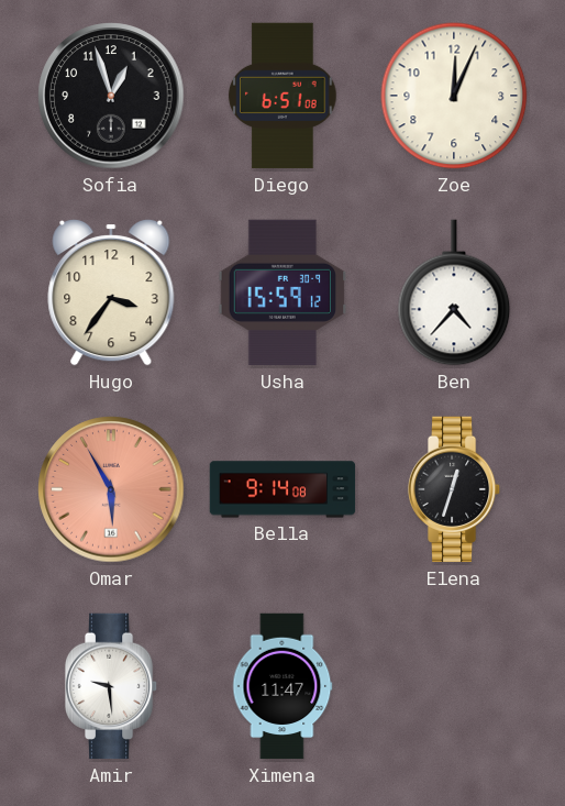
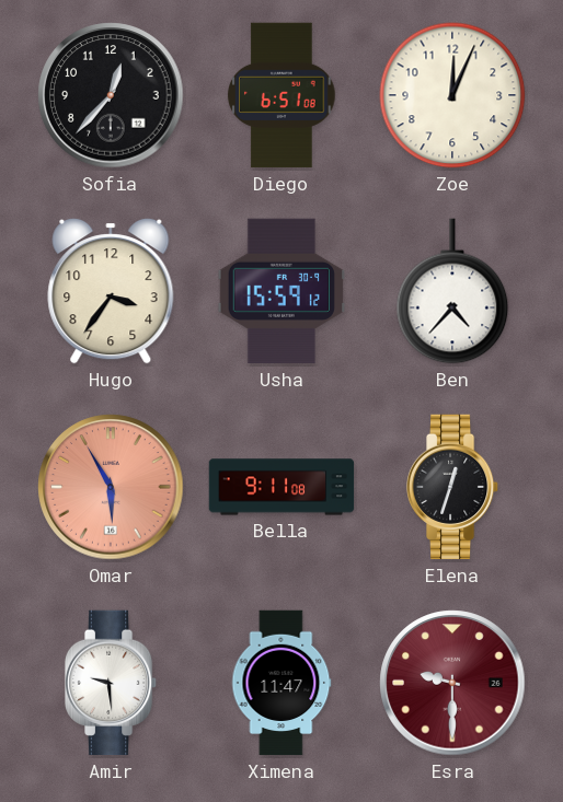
Sofia: 12:57 -> 12:37 (111, 95)
Bella: 9:14 -> 9:11 (281, 487)
Esra: none -> 9:30 (452, 683)
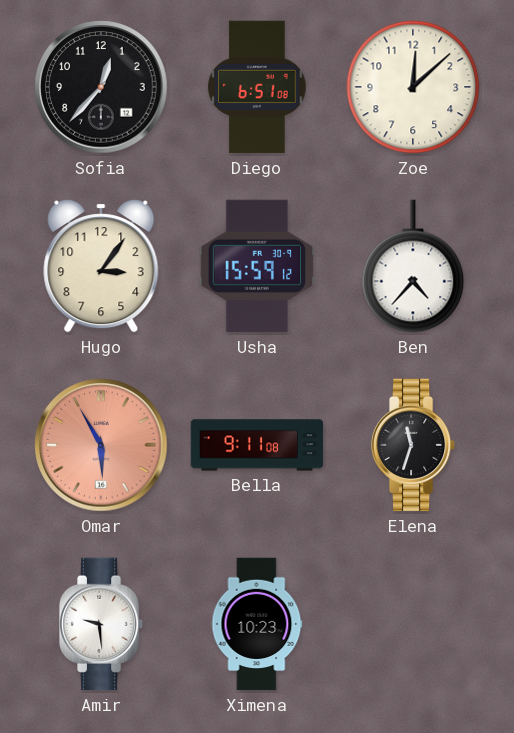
Zoe: 12:04 -> 12:08 (413, 87)
Hugo: 3:36 -> 3:06 (101, 267)
Elena: 12:33 -> 11:33 (413, 445)
Ximena: 11:47 -> 10:23 (257, 624)
Esra: 9:30 -> none (452, 683)
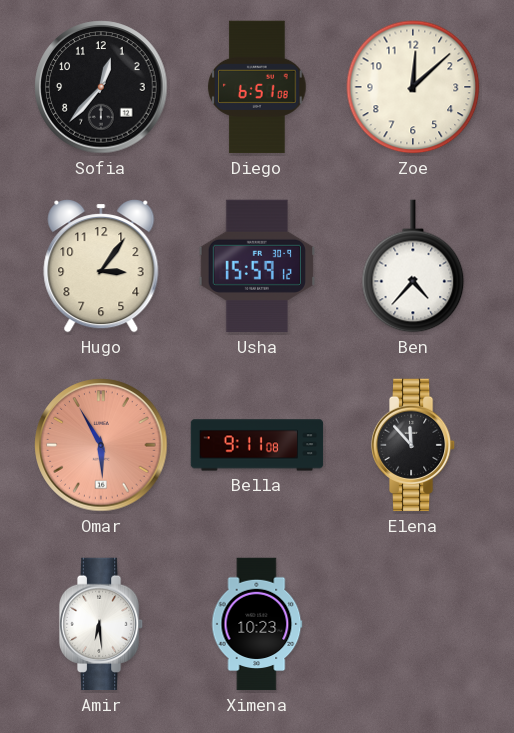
Elena: 11:33 -> 11:53 (413, 445)
Amir: 9:29 -> 6:29 (101, 624)
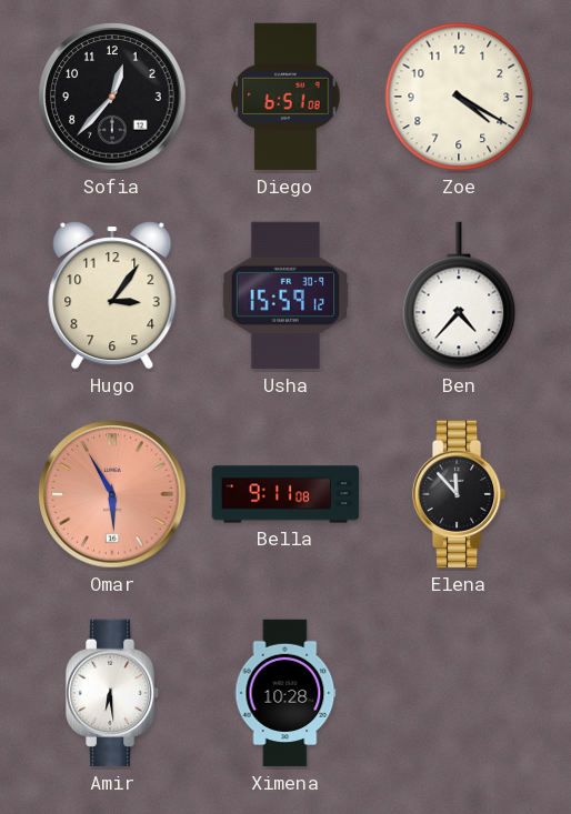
Zoe: 12:08 -> 4:20 (459, 97)
Ximena: 10:23 -> 10:28 (285, 693)
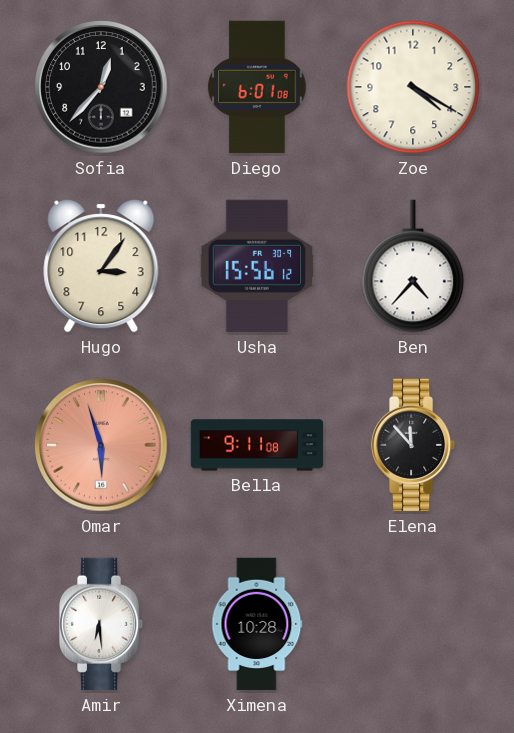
Diego: 6:51 -> 6:01 (257, 87)
Usha: 15:59 -> 15:56 (256, 266)
Omar: 5:55 -> 5:57 (101, 445)
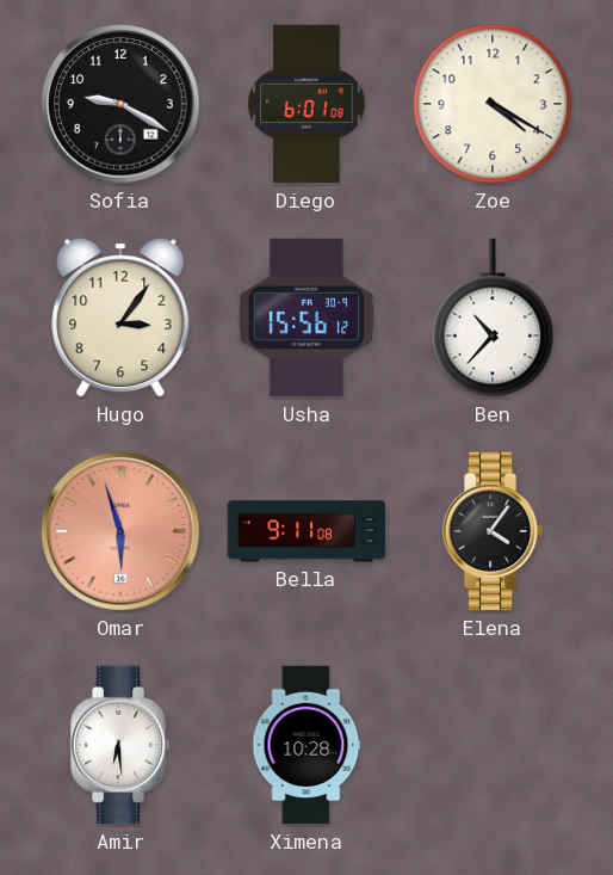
Sofia: 12:37 -> 9:20 (120, 104)
Ben: 4:37 -> 10:37 (493, 318)
Elena: 11:53 -> 4:06 (493, 531)
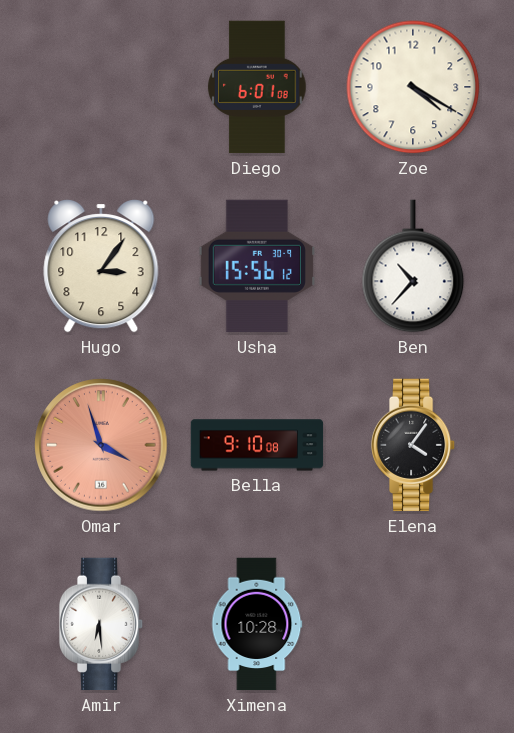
Sofia: 9:20 -> none (120, 104)
Omar: 5:57 -> 3:57 (101, 445)
Bella: 9:11 -> 9:10 (257, 445)
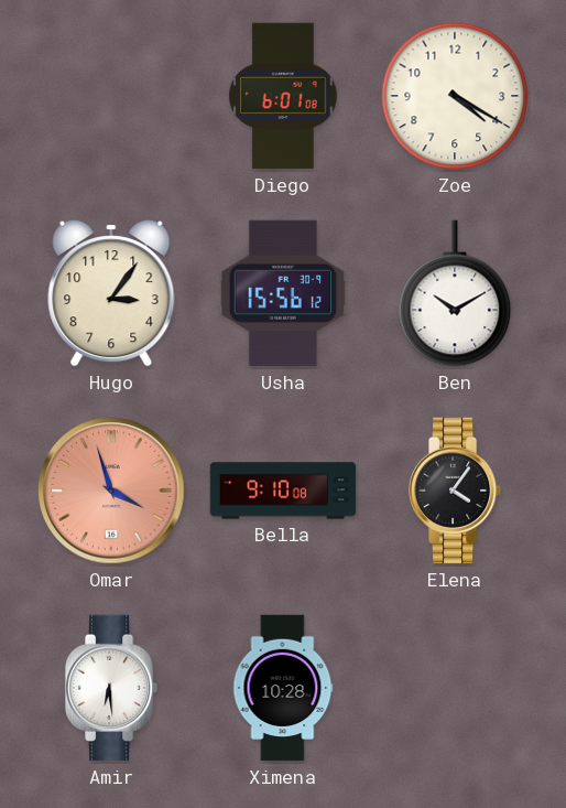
Ben: 10:37 -> 10:10 (455, 293)
